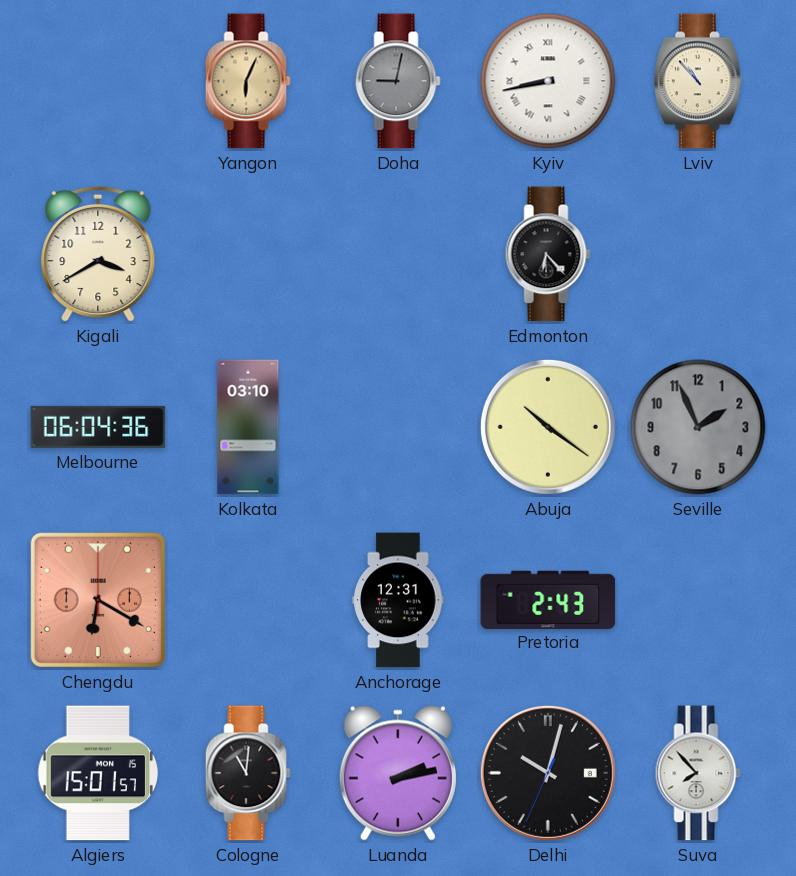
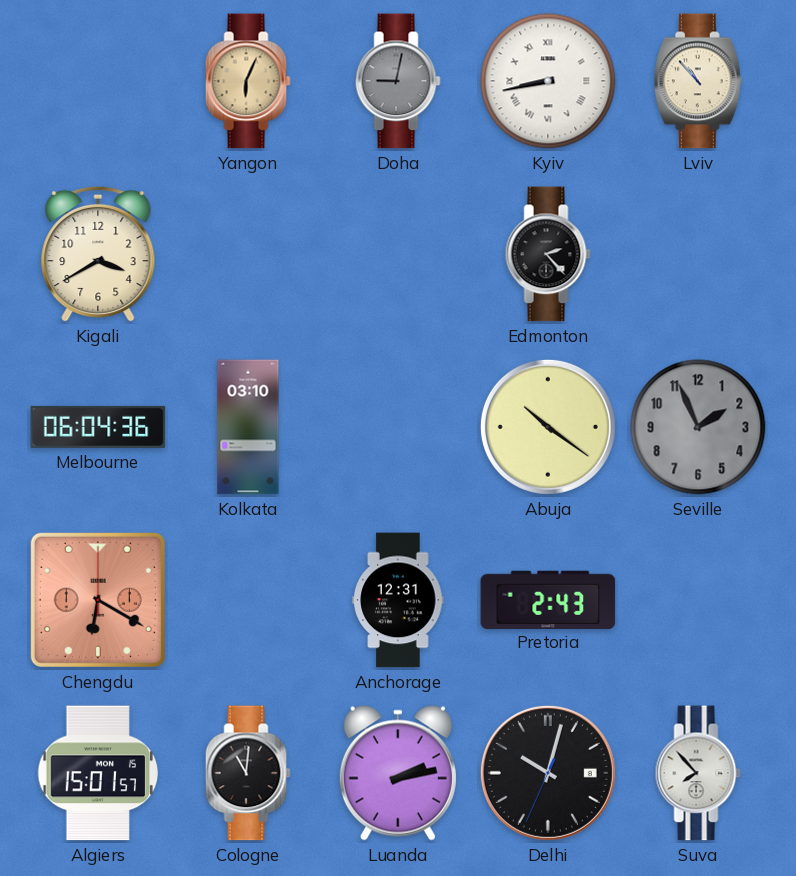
Edmonton: 6:23 -> 2:23 (548, 254)
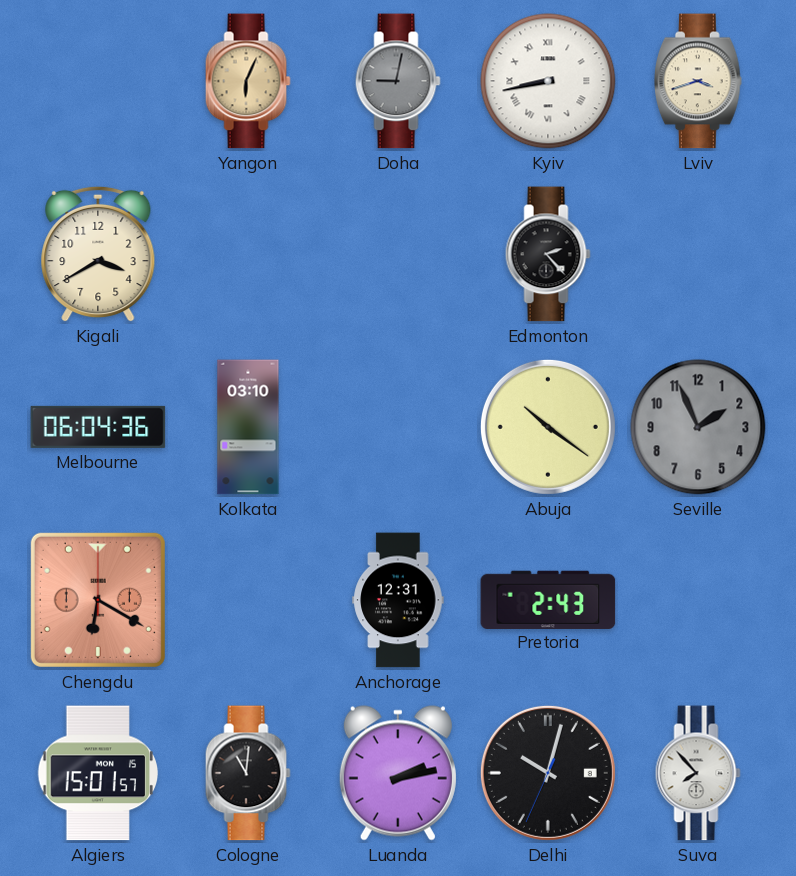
Lviv: 10:53 -> 3:42 (699, 81)
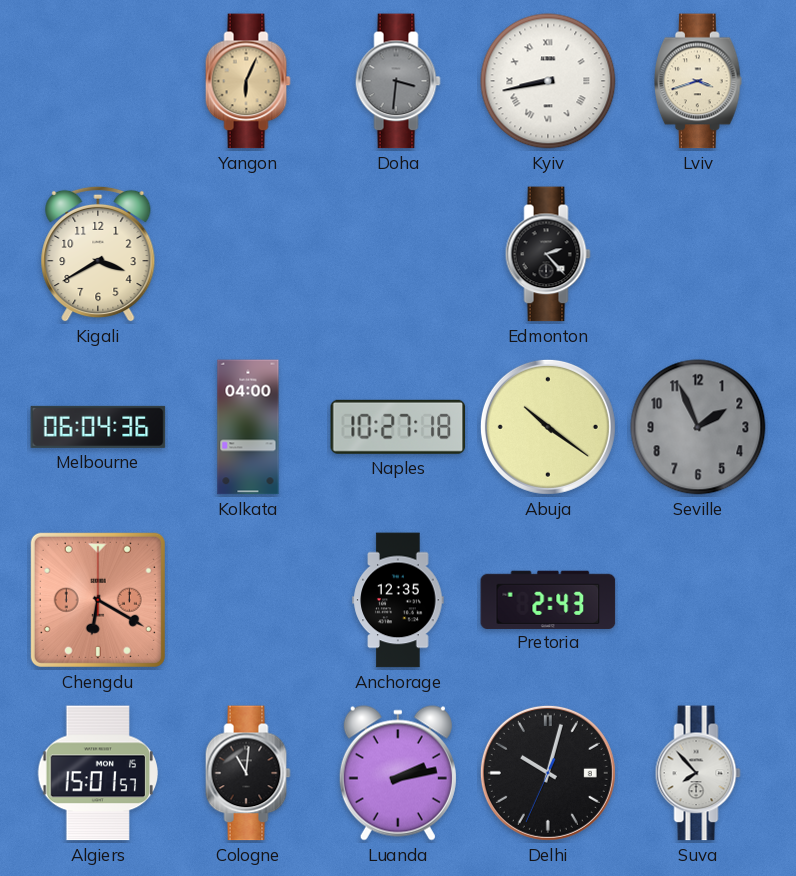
Doha: 9:02 -> 3:31 (398, 81)
Kolkata: 03:10 -> 04:00 (248, 427)
Naples: none -> 10:27 (398, 427)
Anchorage: 12:31 -> 12:35 (398, 600)
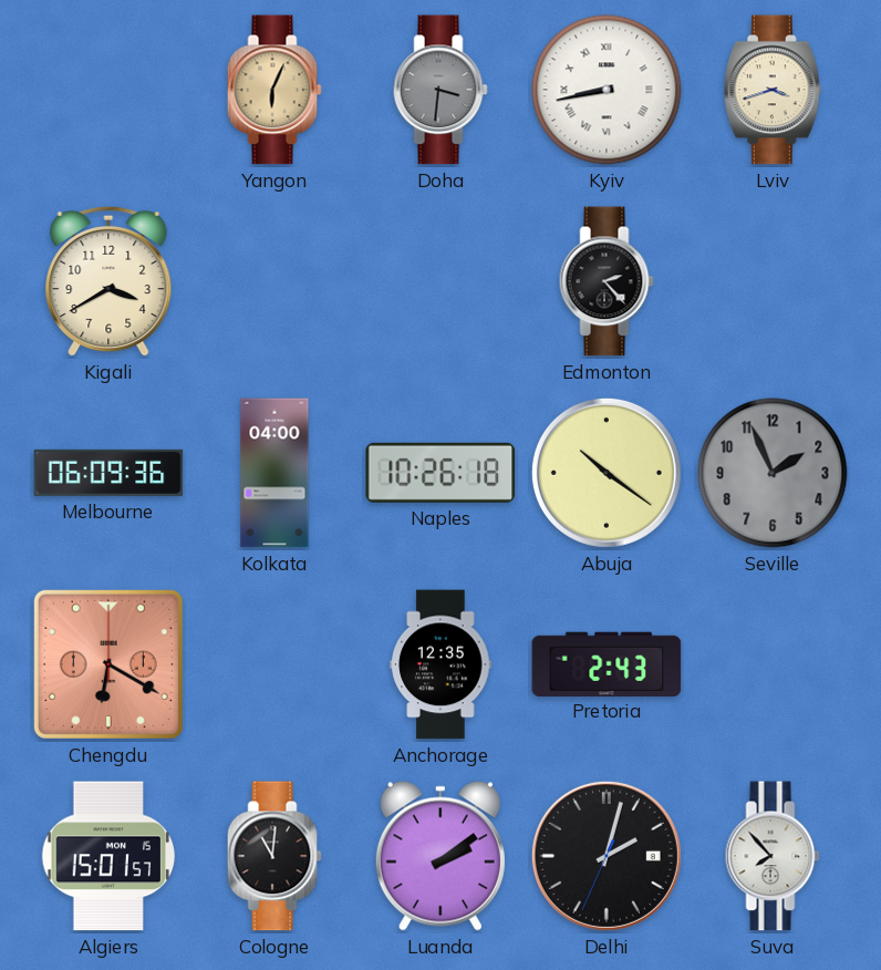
Melbourne: 06:04 -> 06:09 (108, 473)
Naples: 10:27 -> 10:26 (441, 473)
Luanda: 2:13 -> 2:09 (441, 856)
Delhi: 10:02 -> 2:02 (607, 856)
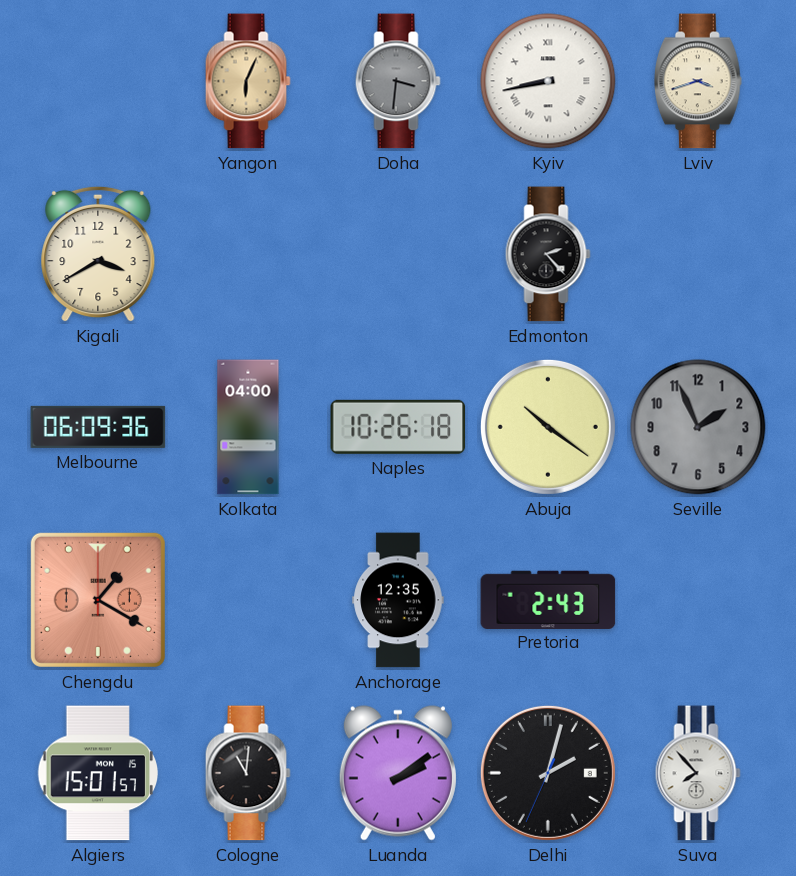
Chengdu: 6:20 -> 1:20 (98, 600)
